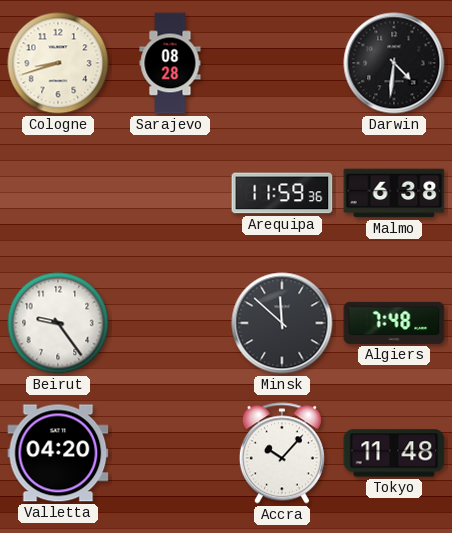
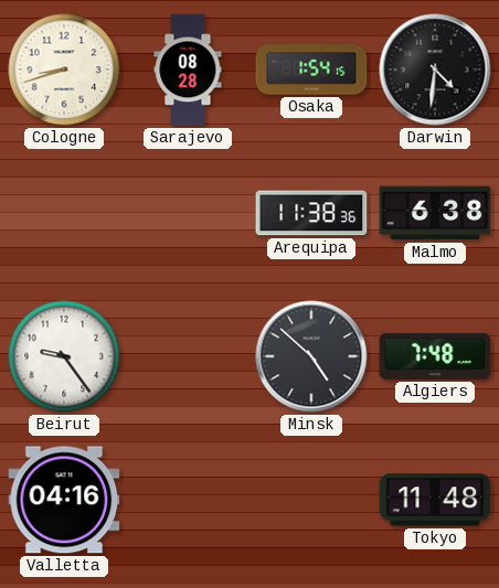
Osaka: none -> 1:54 (311, 70)
Arequipa: 11:59 -> 11:38 (311, 213)
Minsk: 11:52 -> 4:52 (311, 356)
Valletta: 04:20 -> 04:16 (64, 500)
Accra: 10:07 -> none (282, 453)
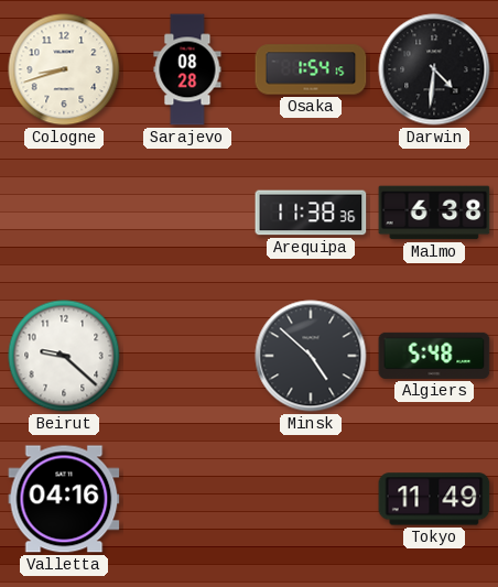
Beirut: 9:24 -> 9:22 (64, 356)
Algiers: 7:48 -> 5:48 (434, 356)
Tokyo: 11:48 -> 11:49 (434, 499)
